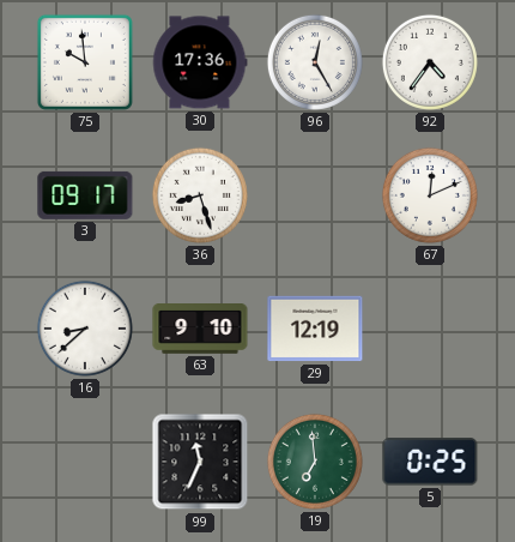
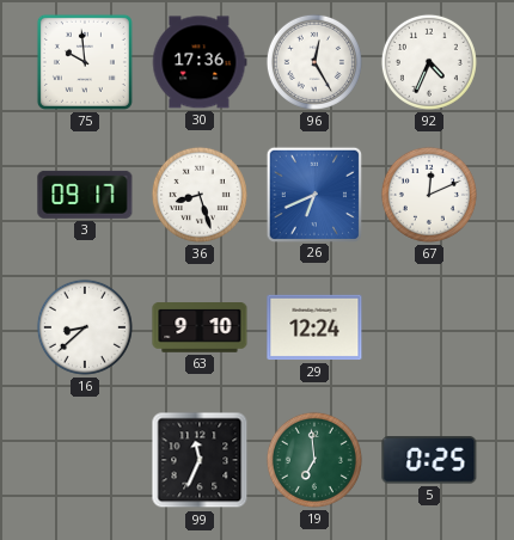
92: 4:36 -> 4:34 (429, 62)
26: none -> 6:41 (313, 194)
29: 12:19 -> 12:24 (314, 327)
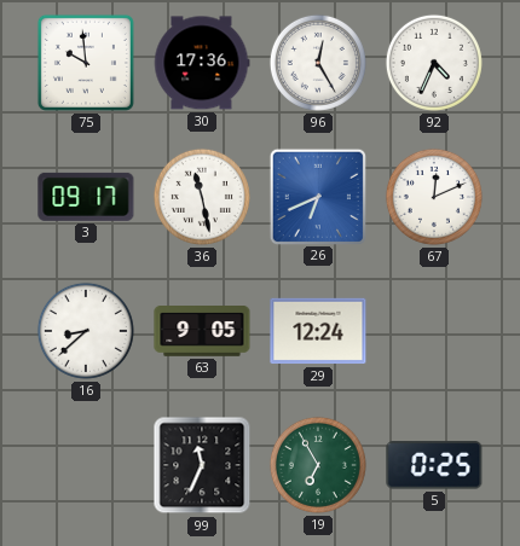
36: 8:27 -> 11:28 (202, 197)
63: 9:10 -> 9:05 (202, 331)
19: 6:59 -> 6:55 (318, 465)
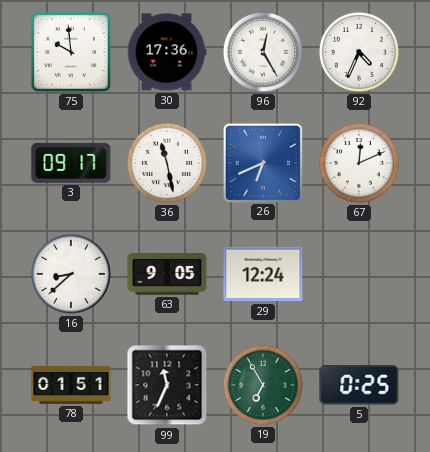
78: none -> 01:51 (71, 385)
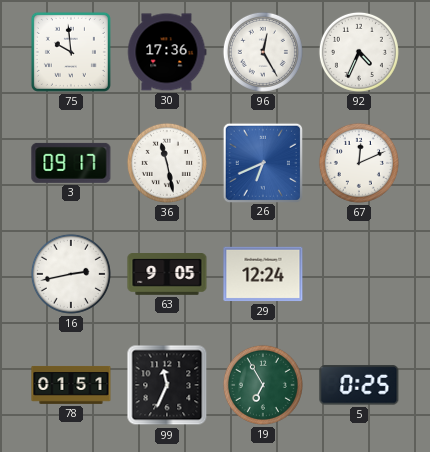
16: 8:38 -> 2:43 (71, 274)
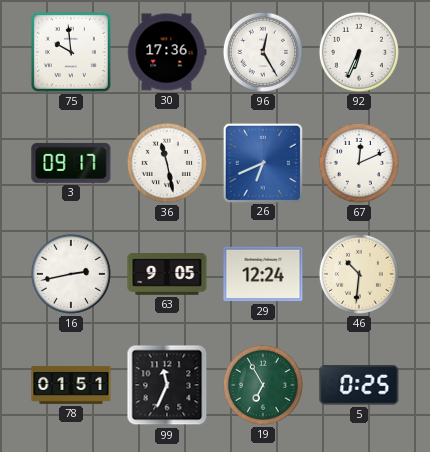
92: 4:34 -> 6:34 (359, 52)
46: none -> 10:31 (359, 274)
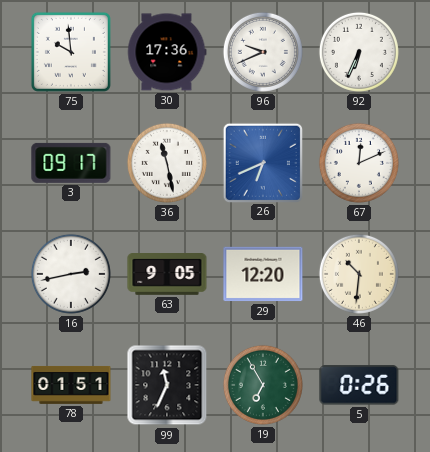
96: 12:25 -> 9:41 (263, 52)
29: 12:24 -> 12:20 (263, 274)
5: 0:25 -> 0:26 (359, 385)
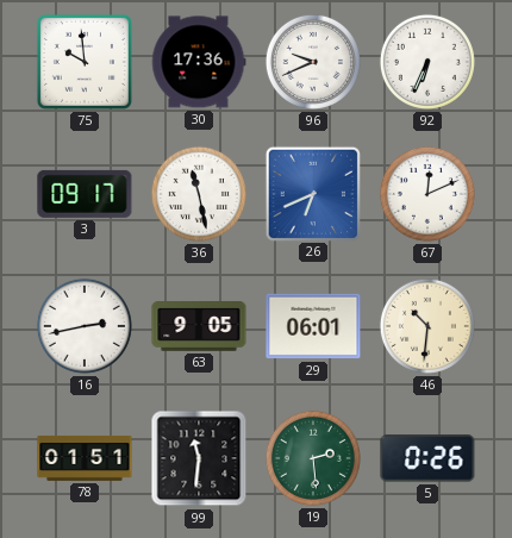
29: 12:20 -> 06:01 (313, 326)
99: 11:34 -> 11:31 (199, 458)
19: 6:55 -> 2:29 (313, 458)
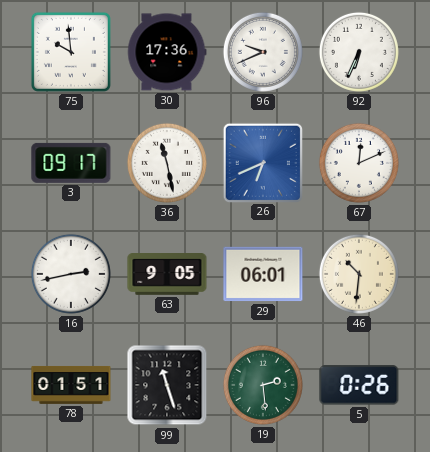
99: 11:31 -> 11:27 (167, 385)
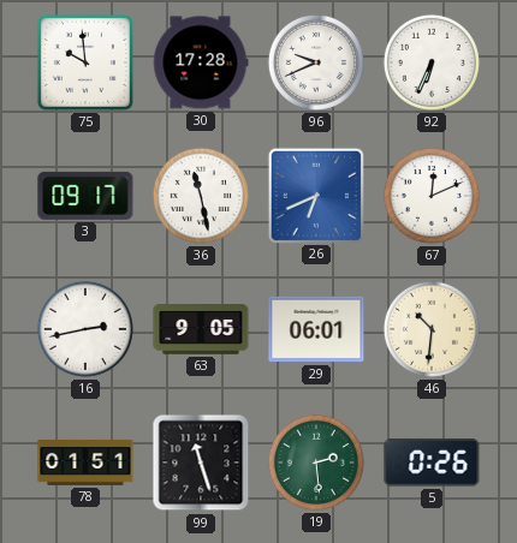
30: 17:36 -> 17:28 (201, 62)
